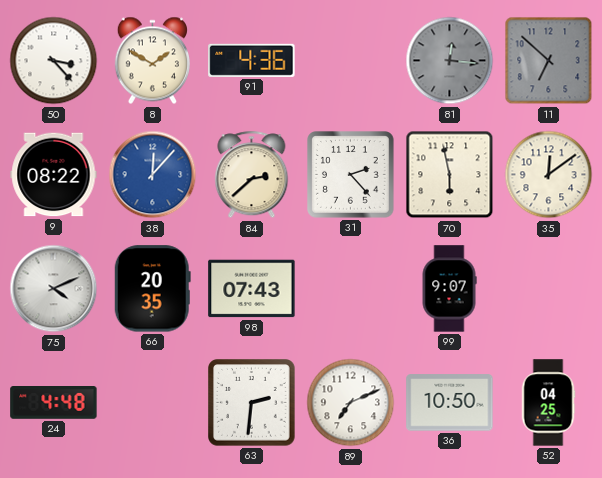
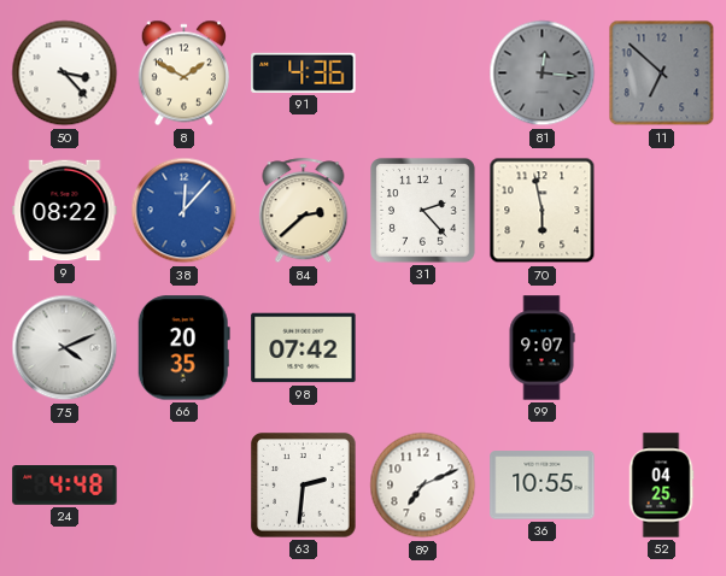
35: 12:09 -> none (549, 175)
98: 07:43 -> 07:42 (304, 348)
36: 10:50 -> 10:55 (543, 486)
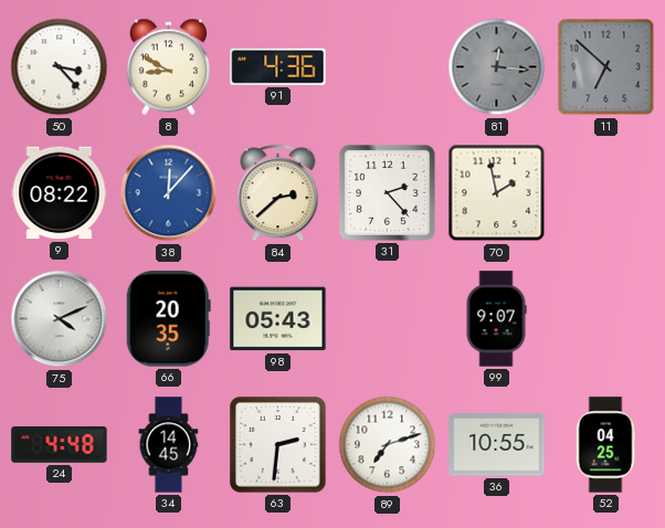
8: 1:50 -> 8:50 (168, 67)
70: 5:58 -> 1:58 (497, 193)
98: 07:42 -> 05:43 (278, 319)
34: none -> 14:45 (169, 445)
89: 7:11 -> 7:12 (388, 445)
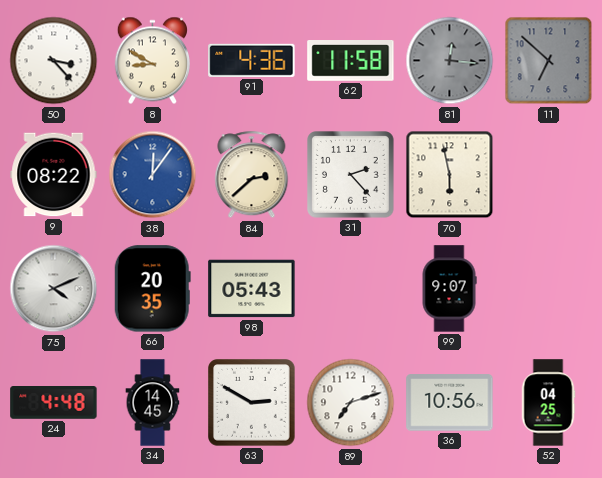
62: none -> 11:58 (351, 61)
38: 12:07 -> 12:06 (153, 175)
70: 1:58 -> 5:58 (450, 175)
63: 2:31 -> 2:50 (252, 403)
36: 10:55 -> 10:56 (450, 403)
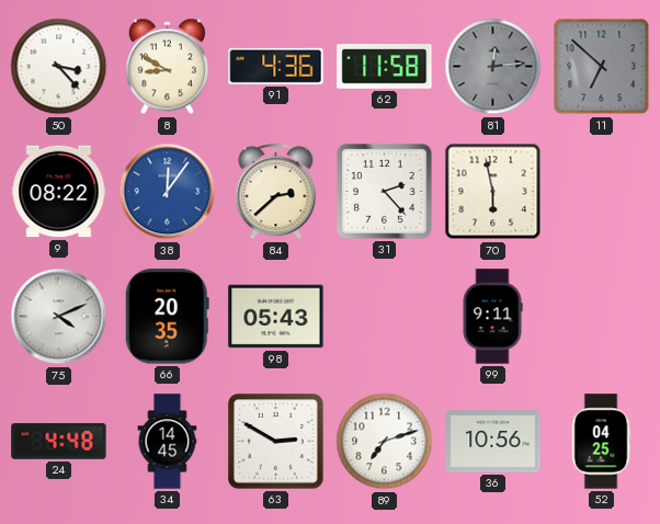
81: 12:16 -> 12:14 (493, 67)
99: 9:07 -> 9:11 (492, 317)
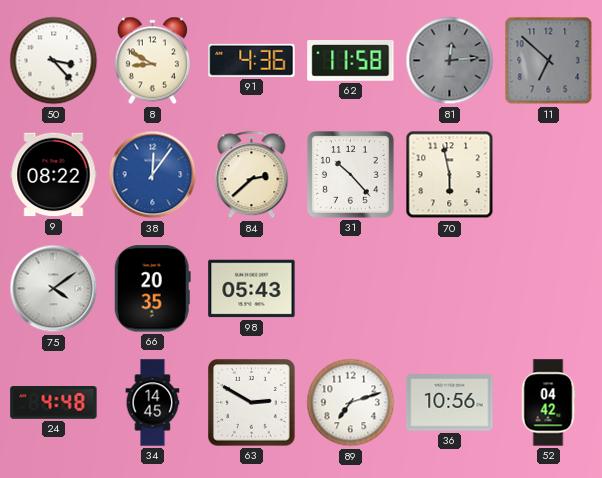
31: 2:23 -> 10:23 (351, 175)
75: 4:11 -> 4:09 (54, 289)
99: 9:11 -> none (492, 317)
52: 04:25 -> 04:42 (548, 403)
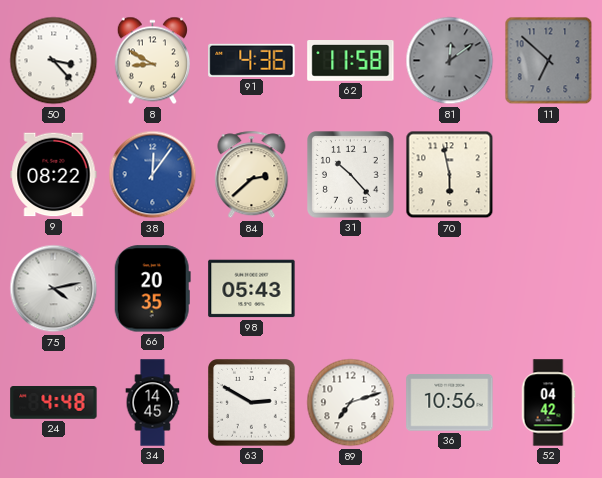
81: 12:14 -> 12:09 (450, 61)
75: 4:09 -> 4:13 (54, 289)
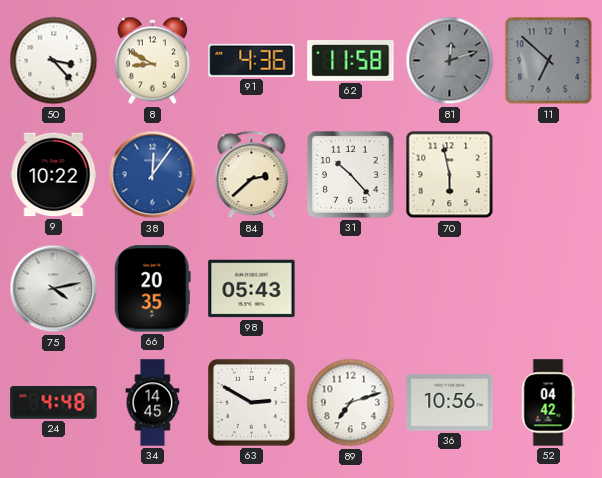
81: 12:09 -> 12:12 (450, 61)
9: 08:22 -> 10:22 (54, 175)
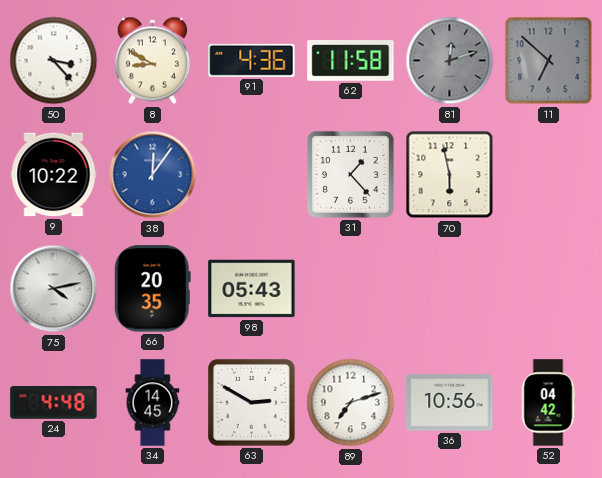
84: 2:38 -> none (252, 175)
31: 10:23 -> 1:23 (351, 175)
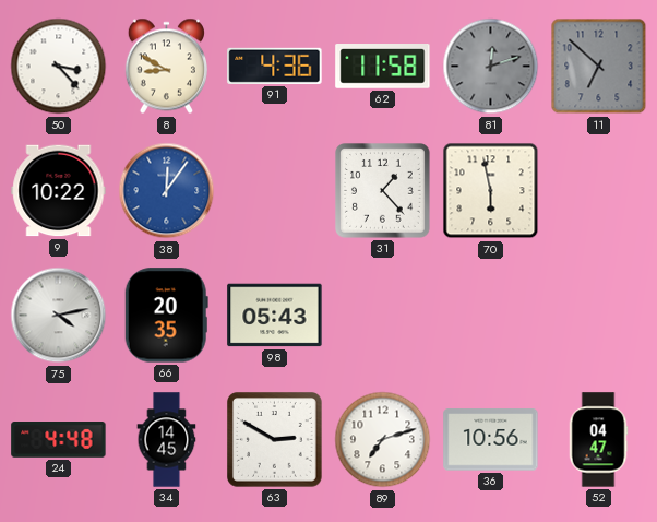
52: 04:42 -> 04:47 (598, 440)
